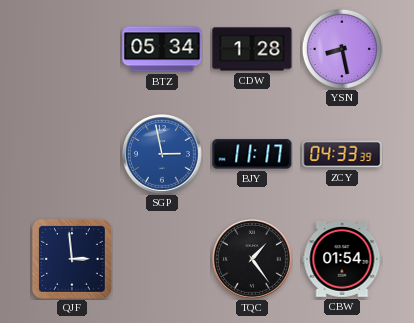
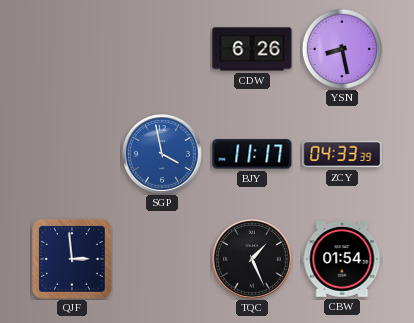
BTZ: 05:34 -> none (162, 49)
CDW: 1:28 -> 6:26 (252, 49)
SGP: 2:58 -> 3:58 (163, 155)
TQC: 1:24 -> 1:26 (253, 260)
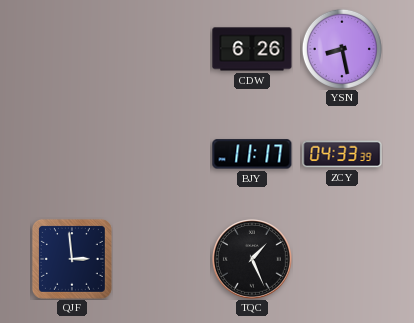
SGP: 3:58 -> none (163, 155)
CBW: 01:54 -> none (342, 259)
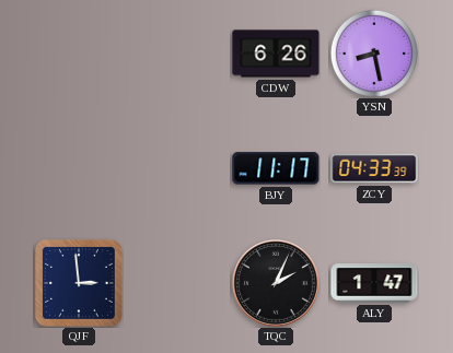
TQC: 1:26 -> 2:04 (277, 284)
ALY: none -> 1:47 (374, 283)
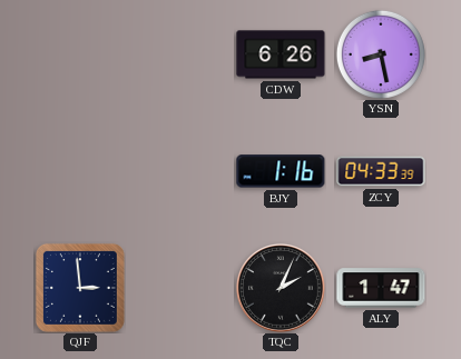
BJY: 11:17 -> 1:16 (281, 171)
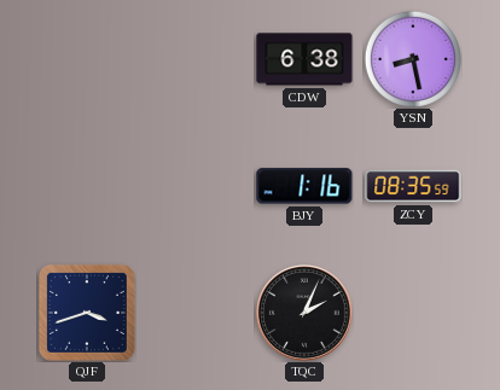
CDW: 6:26 -> 6:38 (304, 59)
ZCY: 04:33 -> 08:35 (413, 186)
QJF: 2:59 -> 3:42 (87, 313)
ALY: 1:47 -> none (381, 288)
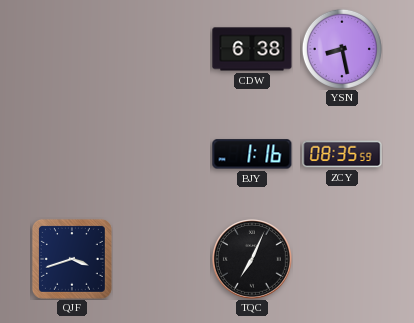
TQC: 2:04 -> 7:04 (253, 260)
